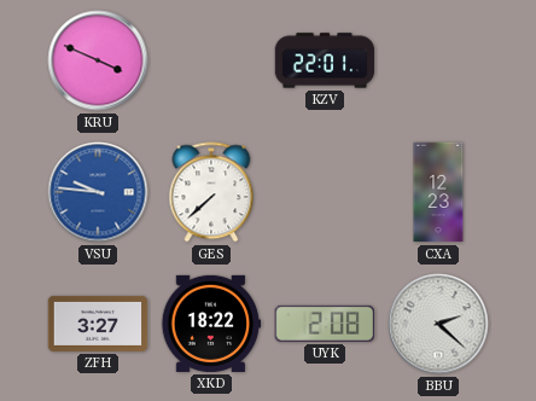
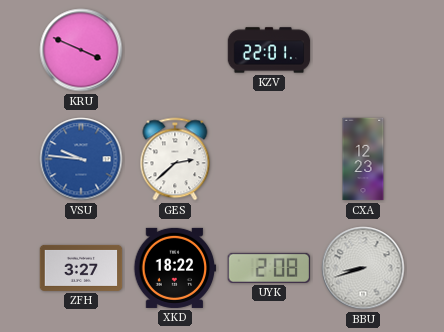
GES: 7:38 -> 2:38 (175, 159)
BBU: 2:22 -> 8:42 (363, 268)
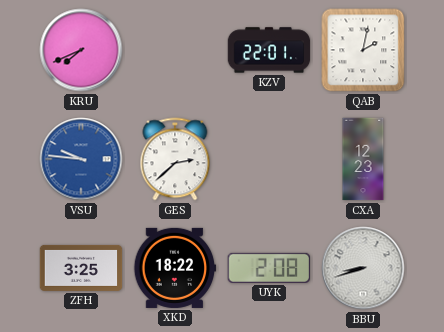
KRU: 3:49 -> 7:41 (81, 50)
QAB: none -> 2:02 (363, 50)
ZFH: 3:27 -> 3:25 (81, 268)
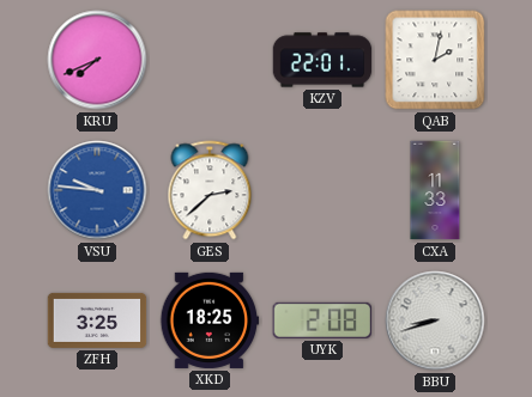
CXA: 12:23 -> 11:33 (435, 190)
XKD: 18:22 -> 18:25 (210, 320)
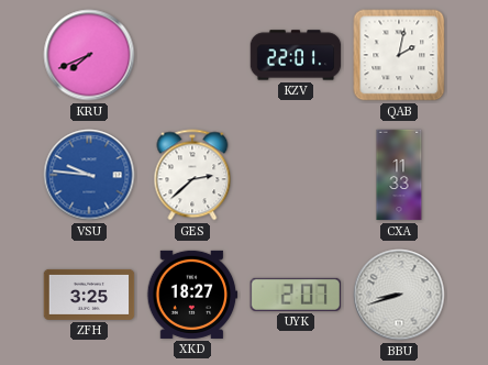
XKD: 18:25 -> 18:27 (192, 295)
UYK: 2:08 -> 2:07 (295, 295)
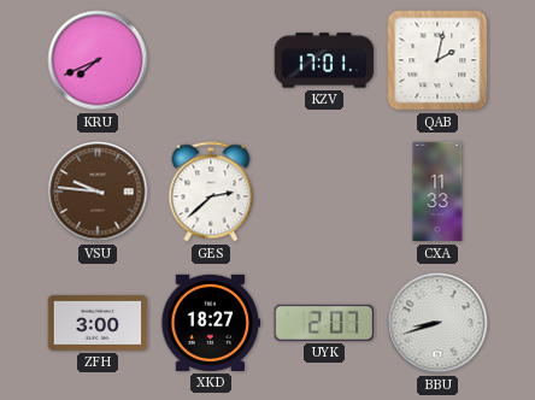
KZV: 22:01 -> 17:01 (324, 60)
VSU dial: blue -> brown (98, 192)
ZFH: 3:25 -> 3:00 (98, 323)
